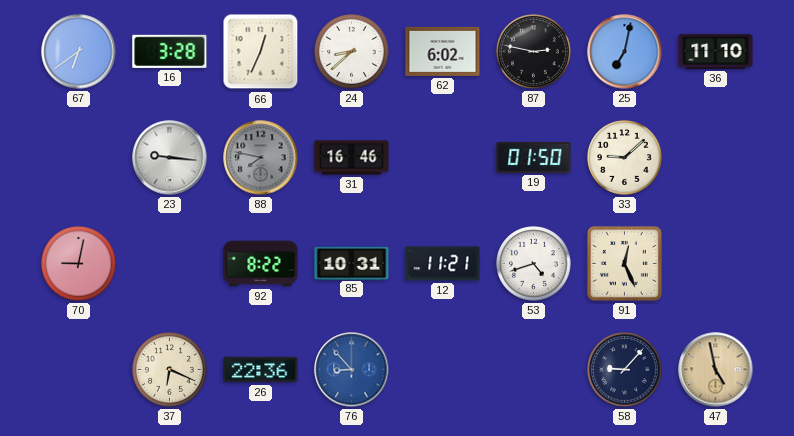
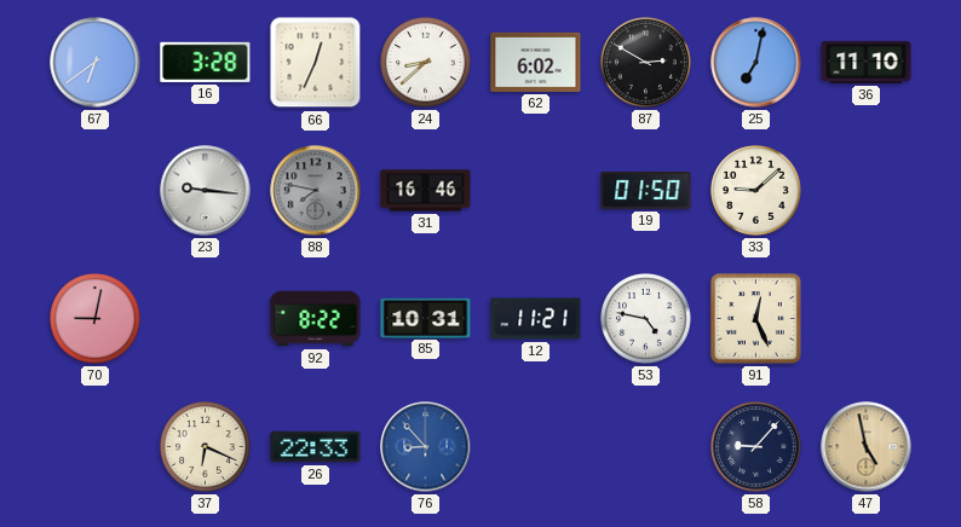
87: 2:47 -> 2:50 (646, 63)
53: 4:42 -> 4:47 (646, 319)
26: 22:36 -> 22:33 (316, 447)
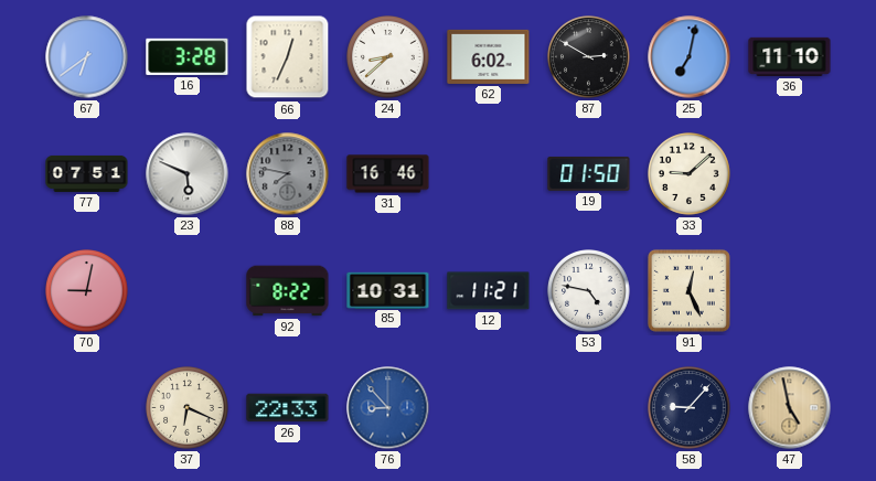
77: none -> 07:51 (87, 173)
23: 9:16 -> 5:49 (188, 174)
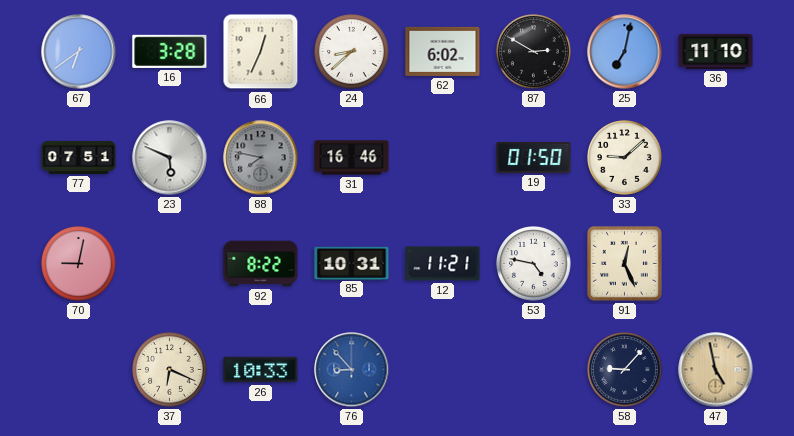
26: 22:33 -> 10:33 (261, 370)
